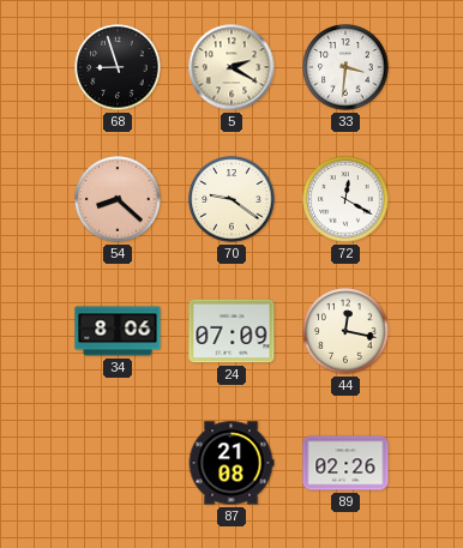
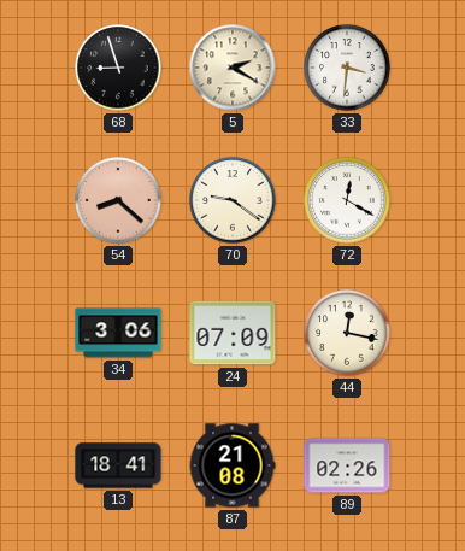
34: 8:06 -> 3:06 (118, 333)
13: none -> 18:41 (118, 465)
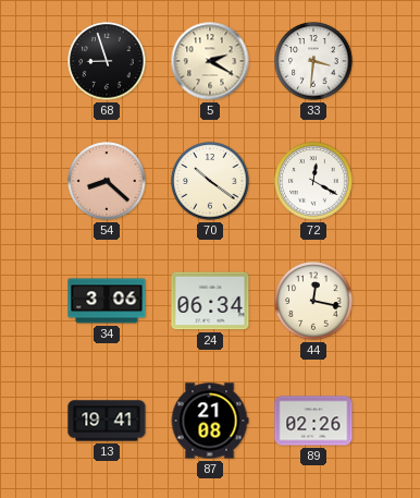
70: 9:21 -> 10:21 (210, 181)
24: 07:09 -> 06:34 (210, 301)
13: 18:41 -> 19:41 (107, 421)
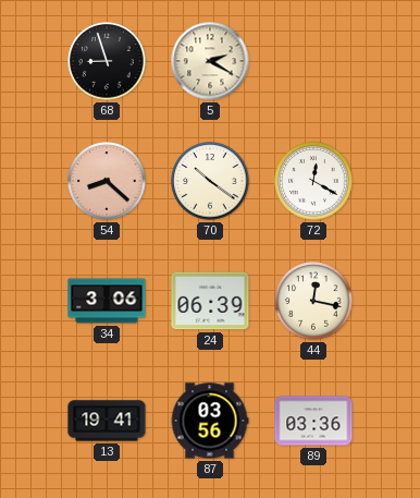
33: 3:31 -> none (313, 61)
24: 06:34 -> 06:39 (210, 301)
87: 21:08 -> 03:56 (210, 421)
89: 02:26 -> 03:36 (313, 421)
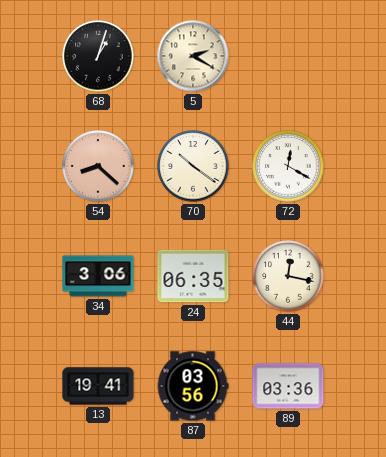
68: 8:57 -> 1:03 (98, 56)
24: 06:39 -> 06:35 (193, 276)
